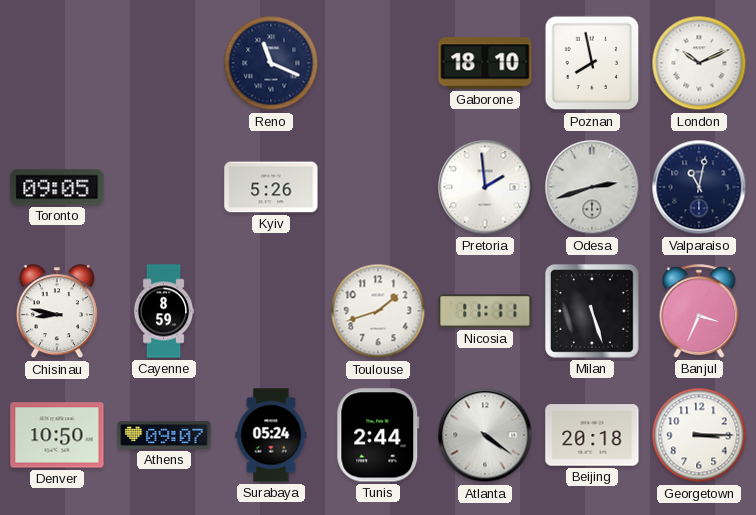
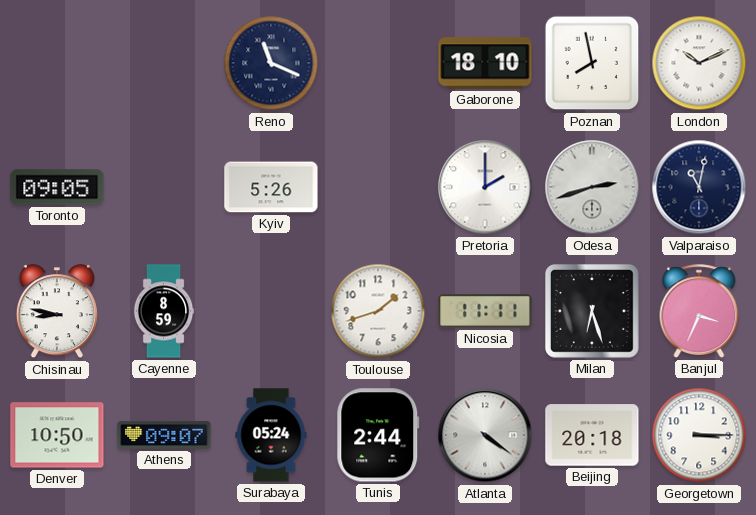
Pretoria: 1:59 -> 2:00 (485, 187)
Milan: 5:27 -> 6:27 (593, 312)
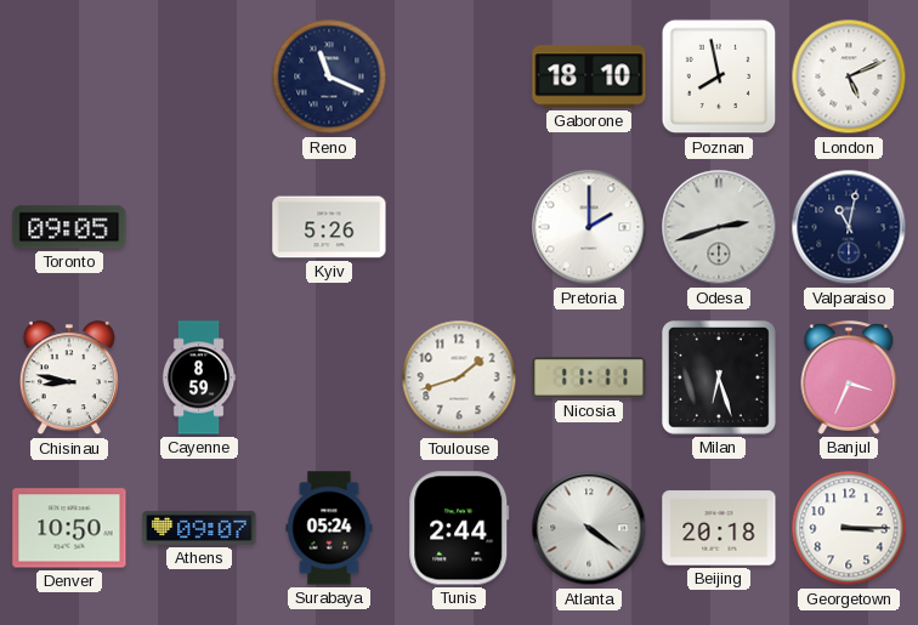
London: 10:11 -> 5:11 (849, 76)
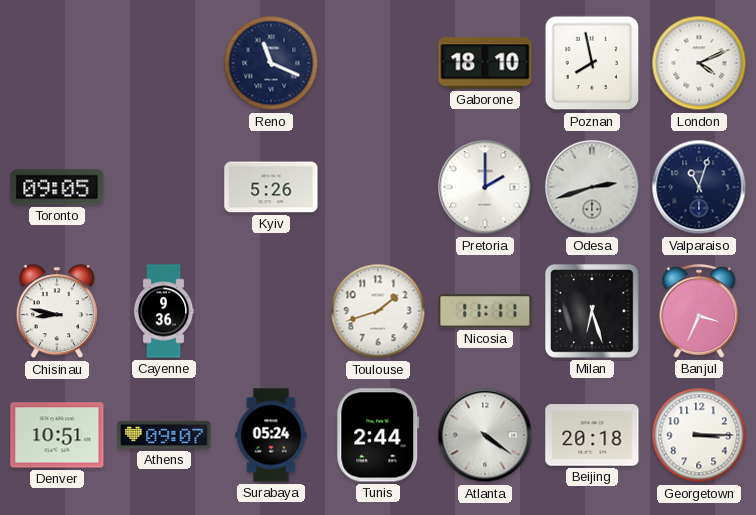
London: 5:11 -> 4:11 (699, 63)
Valparaiso: 11:02 -> 11:03 (699, 187)
Cayenne: 8:59 -> 9:36 (164, 311)
Denver: 10:50 -> 10:51 (57, 435)
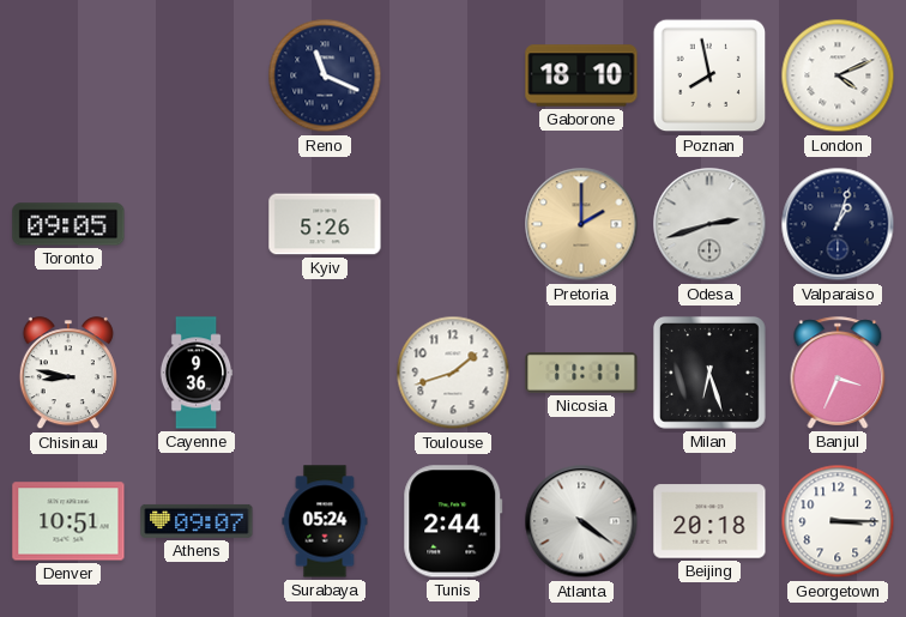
Pretoria dial: white -> champagne (581, 224)
Valparaiso: 11:03 -> 1:03 (838, 224)
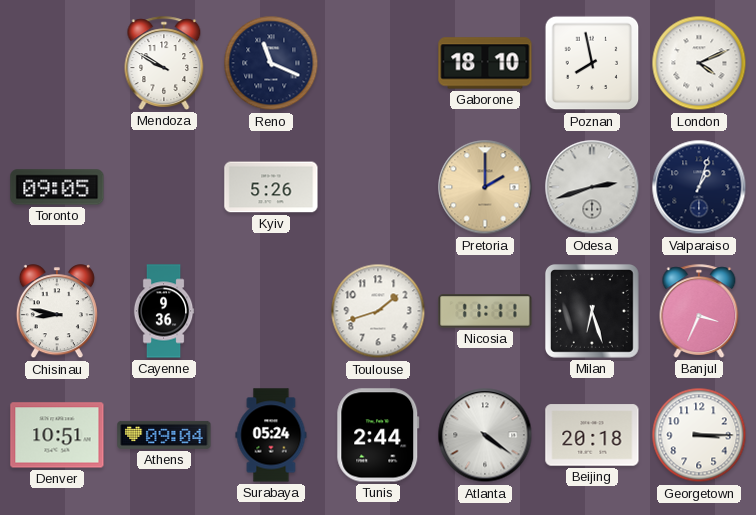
Mendoza: none -> 9:50 (164, 63)
Athens: 09:07 -> 09:04 (164, 435)
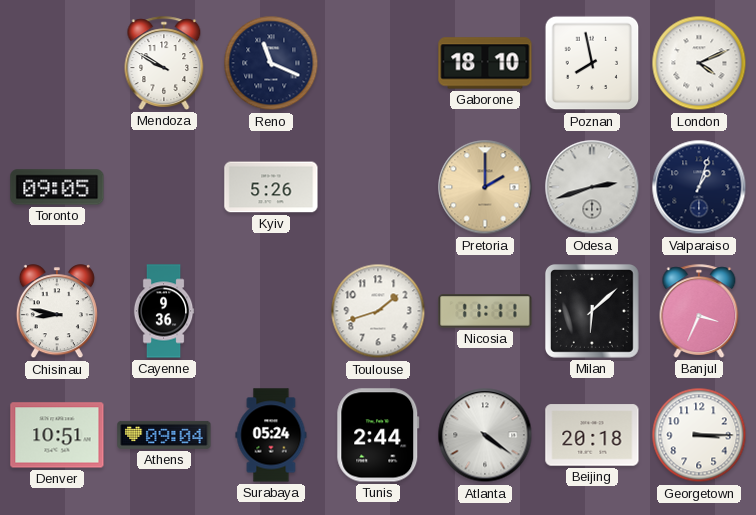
Milan: 6:27 -> 6:08 (593, 312)
